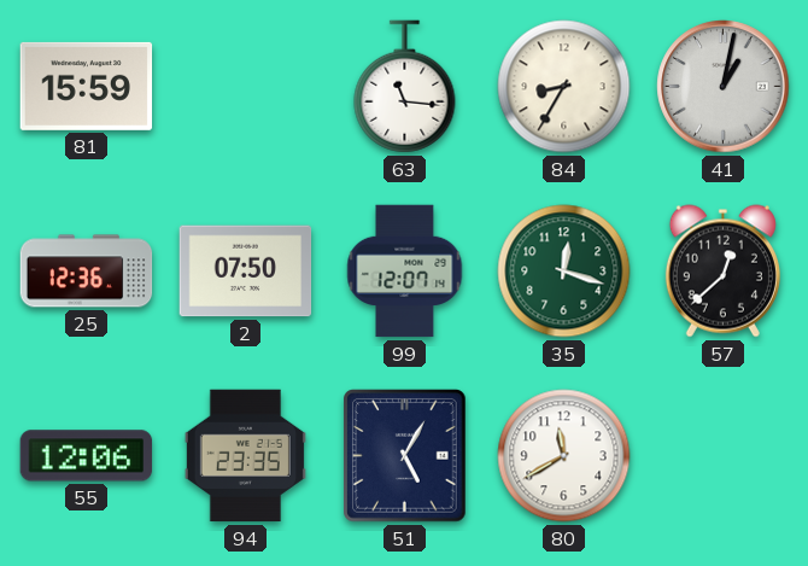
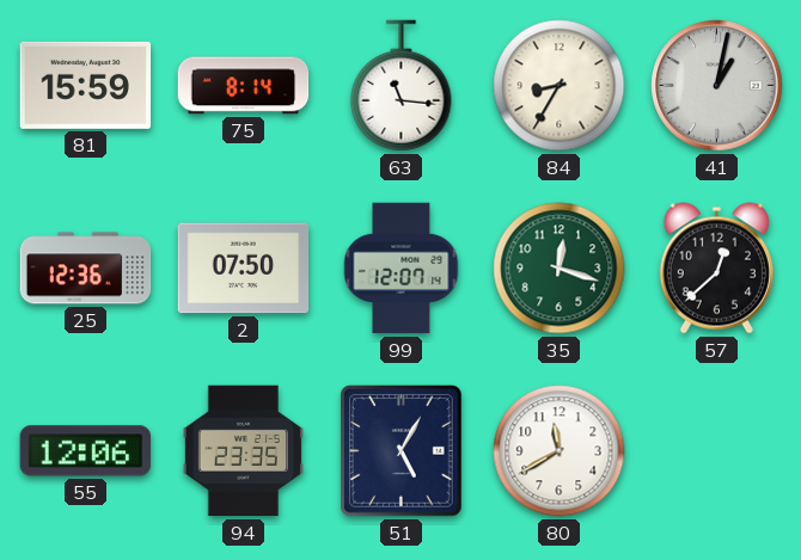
75: none -> 8:14 (244, 86)
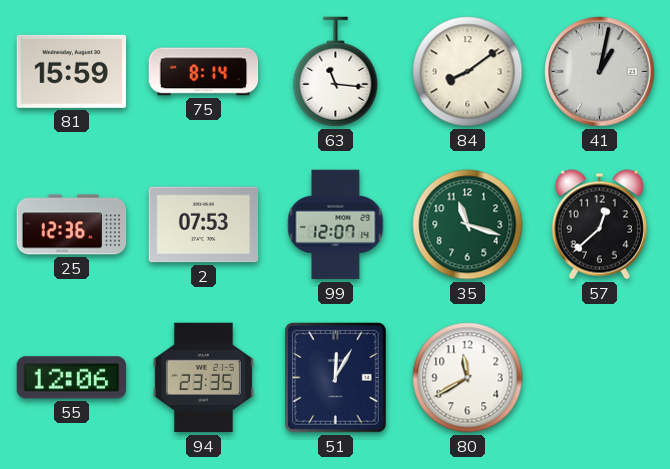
84: 8:35 -> 8:09 (468, 72)
2: 07:50 -> 07:53 (204, 225)
35: 12:18 -> 11:18 (468, 225)
51: 5:05 -> 12:05 (336, 378)
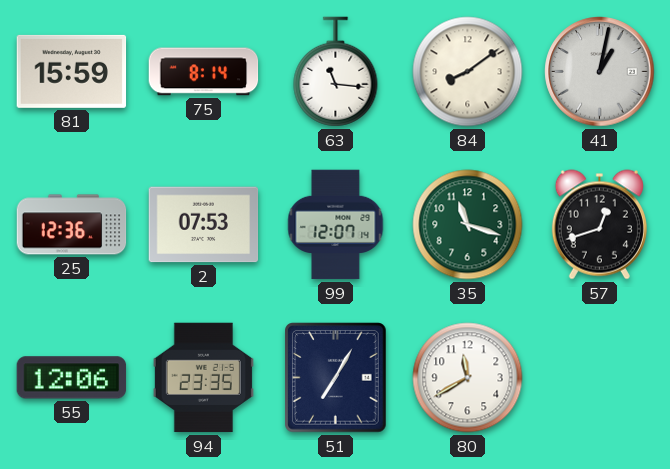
57: 12:38 -> 12:42 (599, 225)
51: 12:05 -> 7:05 (336, 378)
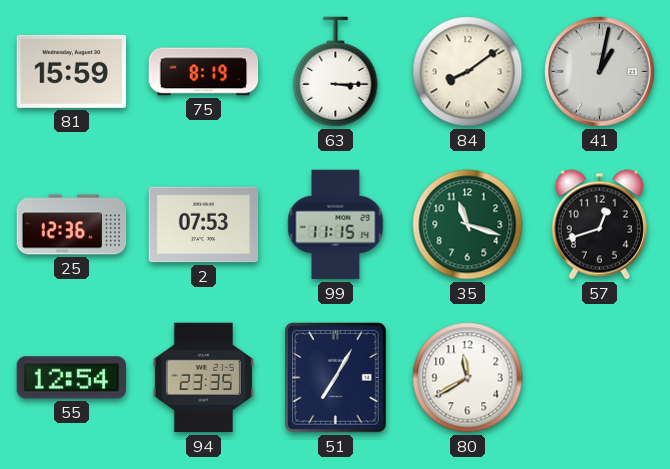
75: 8:14 -> 8:19 (204, 72)
63: 11:16 -> 3:15 (336, 72)
99: 12:07 -> 11:15 (336, 225)
55: 12:06 -> 12:54 (72, 378)
